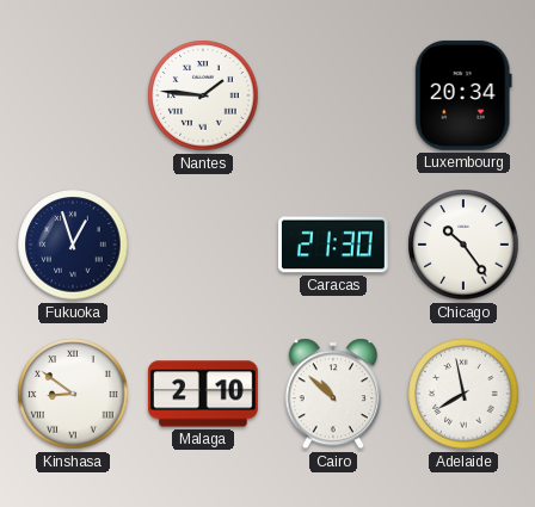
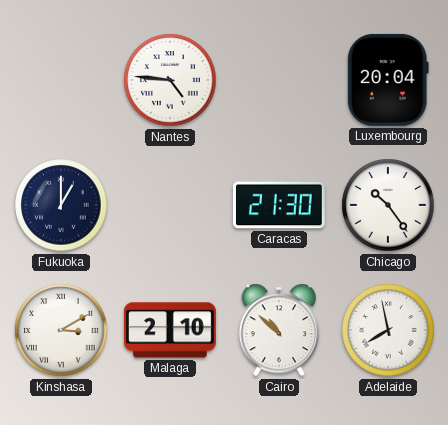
Nantes: 1:46 -> 4:46 (170, 80)
Luxembourg: 20:34 -> 20:04 (388, 80)
Fukuoka: 12:57 -> 1:00 (61, 205)
Kinshasa: 8:51 -> 3:10 (61, 330)
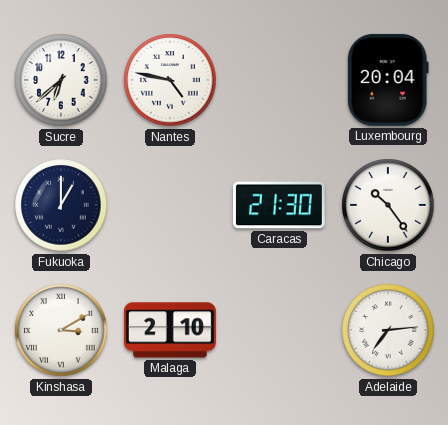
Sucre: none -> 6:38 (61, 80)
Nantes: 4:46 -> 4:47 (170, 80)
Cairo: 10:52 -> none (279, 330)
Adelaide: 7:58 -> 7:14 (388, 330)
